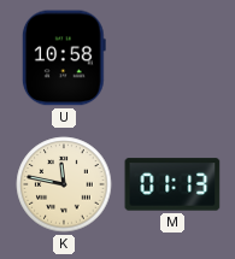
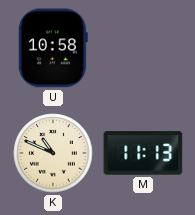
K: 11:47 -> 10:49 (53, 153)
M: 01:13 -> 11:13 (143, 153)
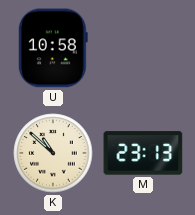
K: 10:49 -> 10:52 (53, 153)
M: 11:13 -> 23:13 (143, 153)
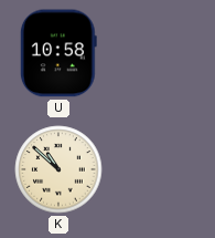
M: 23:13 -> none (143, 153)
